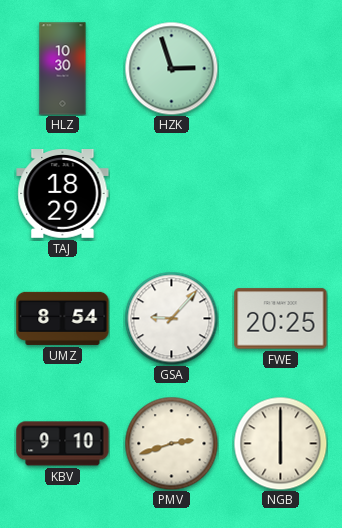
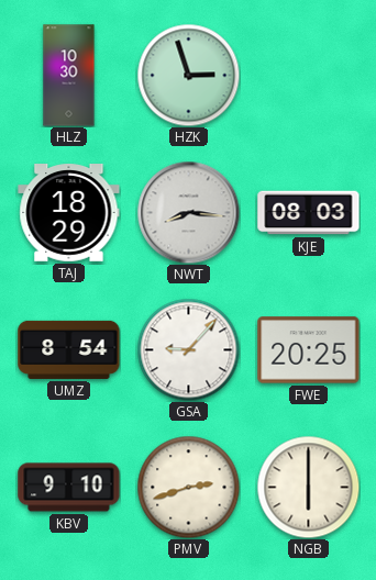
NWT: none -> 8:16 (188, 212)
KJE: none -> 08:03 (309, 213)
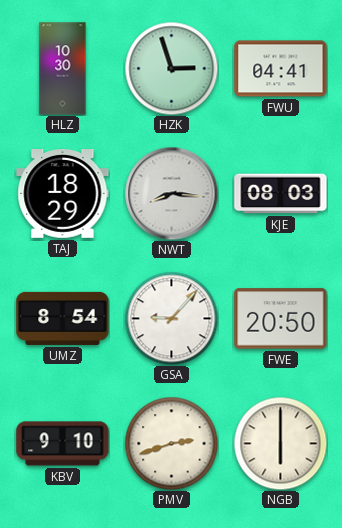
FWU: none -> 04:41 (281, 69)
FWE: 20:25 -> 20:50 (281, 319)
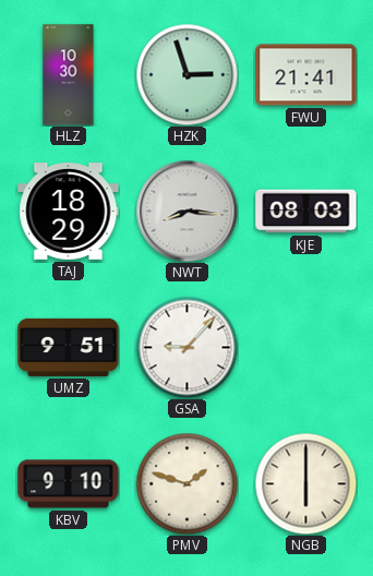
FWU: 04:41 -> 21:41 (306, 75)
UMZ: 8:54 -> 9:51 (69, 347)
FWE: 20:50 -> none (281, 319)
PMV: 2:42 -> 1:48 (186, 483)
